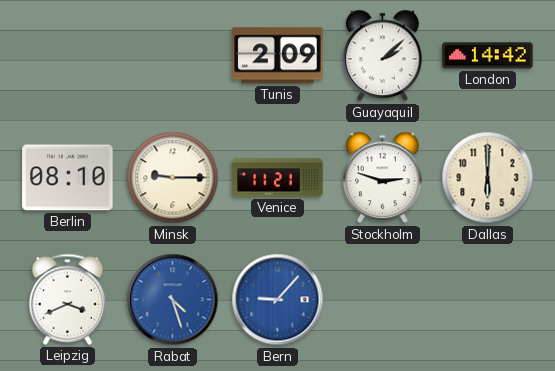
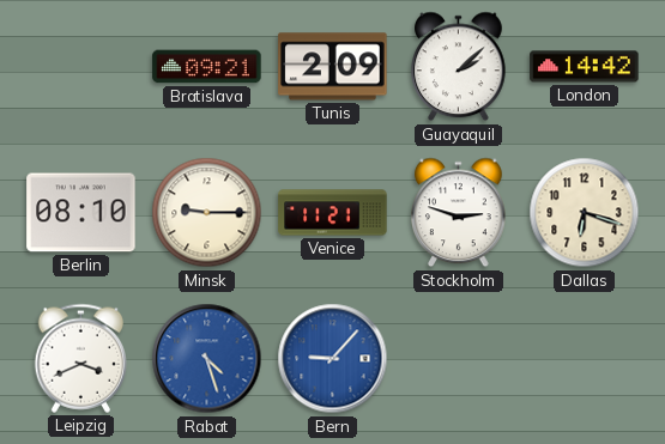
Bratislava: none -> 09:21 (207, 67)
Dallas: 6:00 -> 6:18 (585, 213)
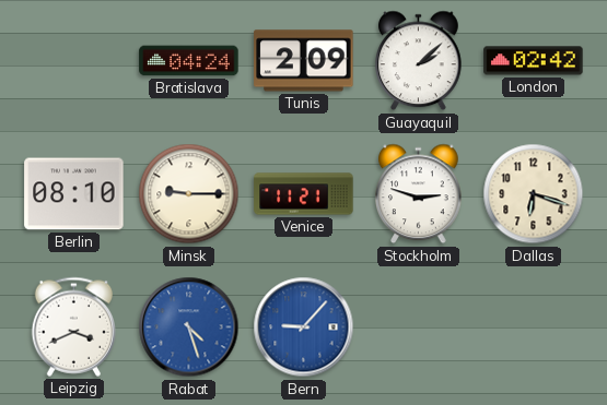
Bratislava: 09:21 -> 04:24 (189, 61)
London: 14:42 -> 02:42 (534, 61)
